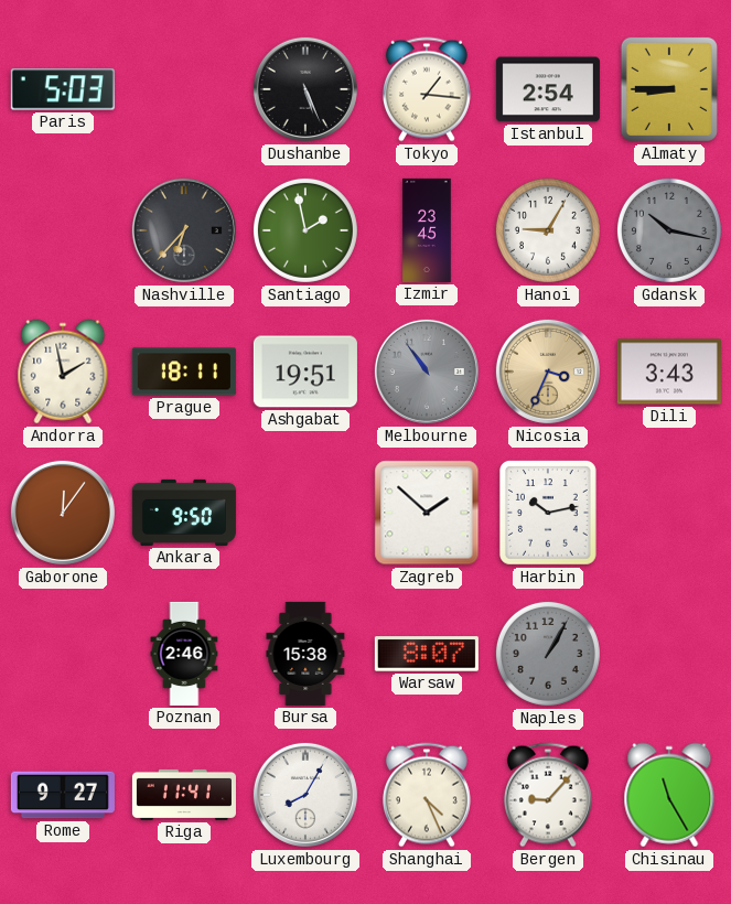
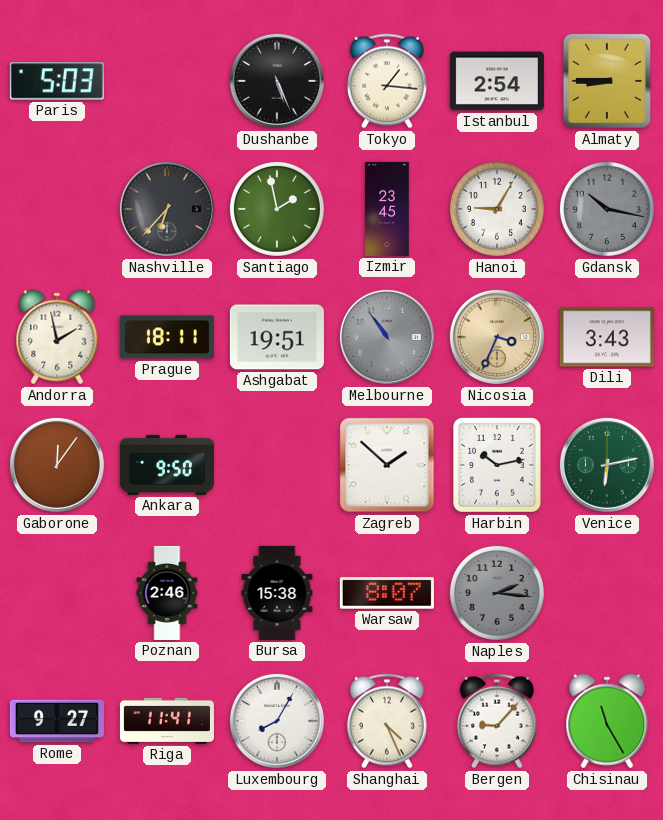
Venice: none -> 6:13 (607, 465)
Naples: 1:05 -> 2:16 (497, 593)
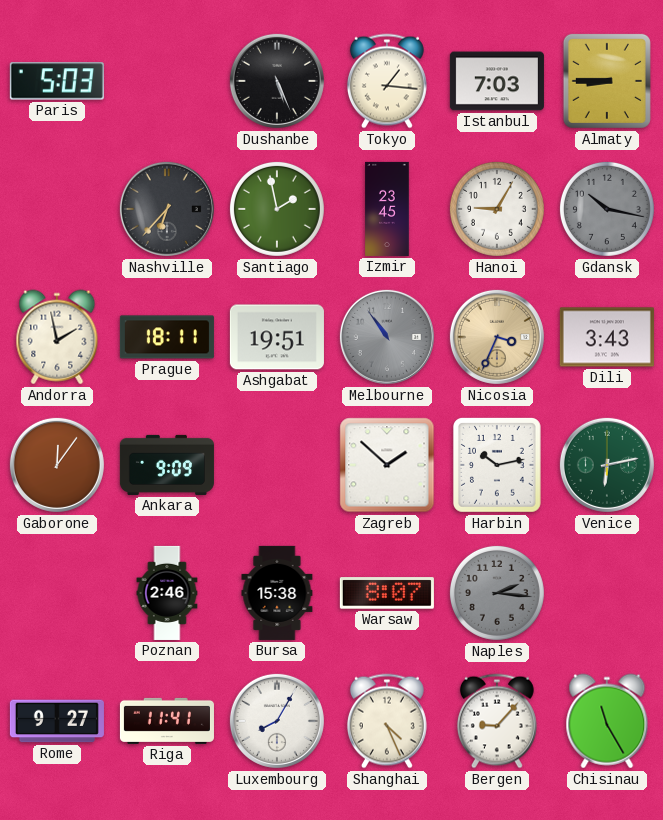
Istanbul: 2:54 -> 7:03 (497, 81)
Ankara: 9:50 -> 9:09 (167, 465)
